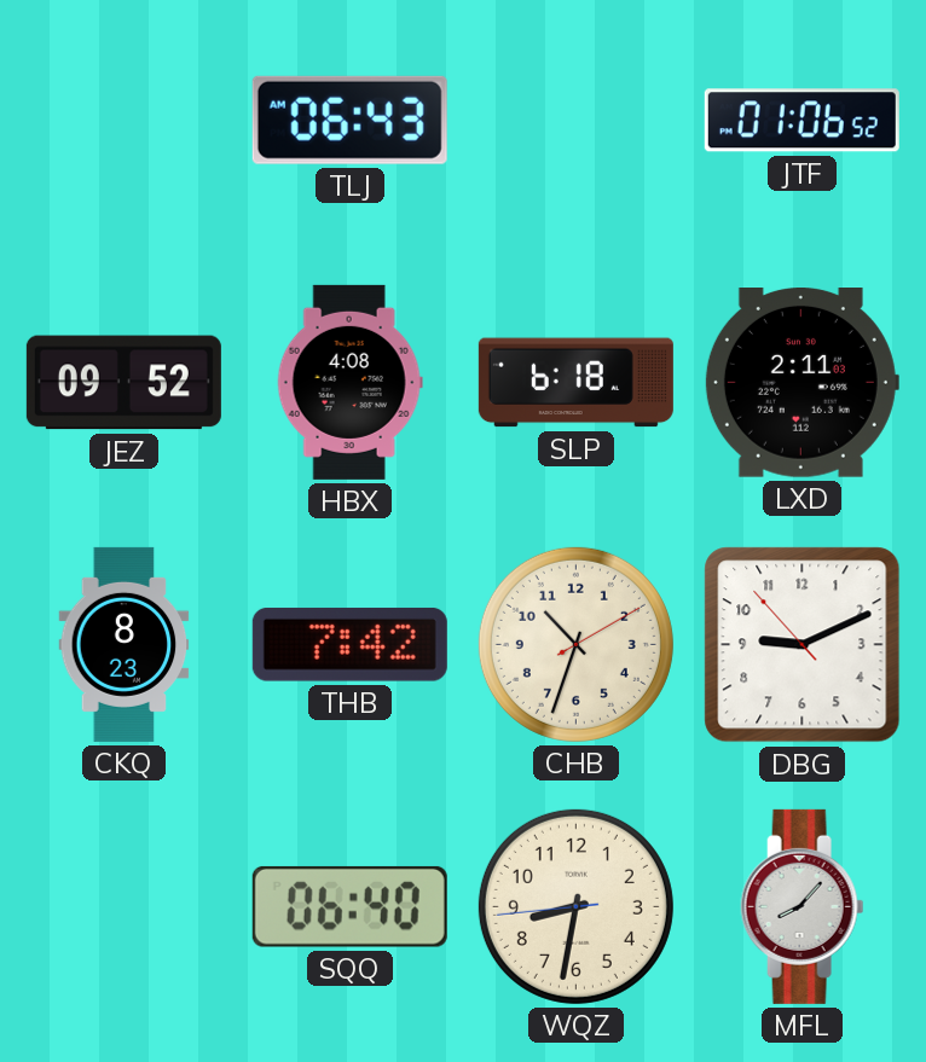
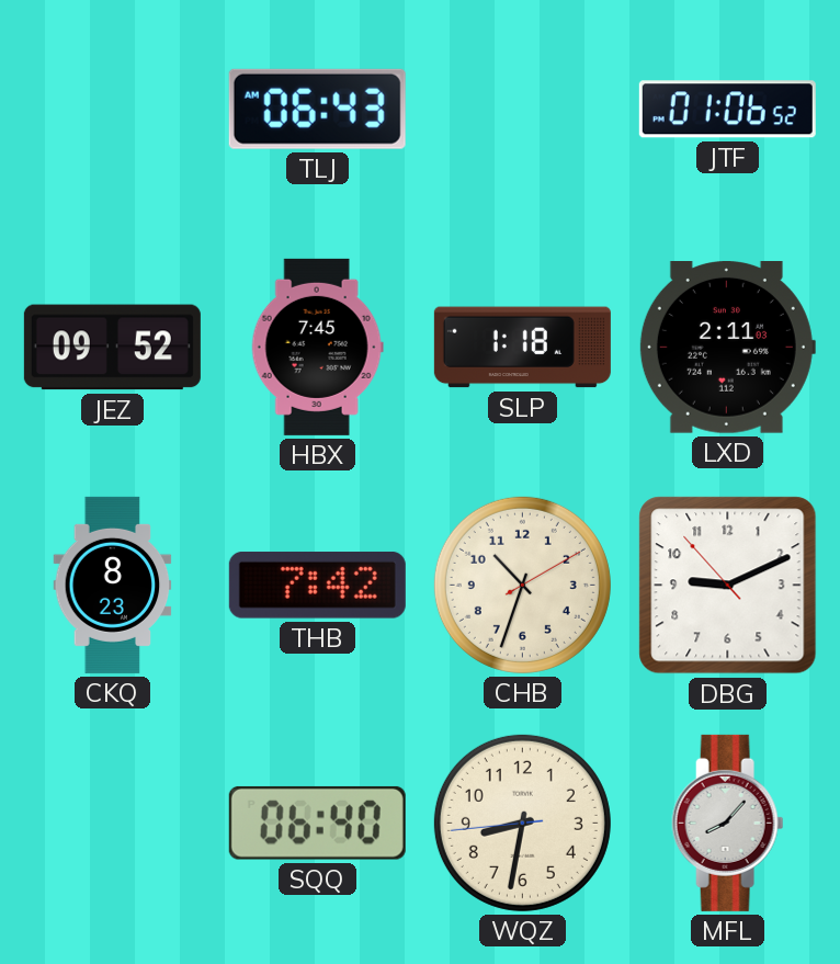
HBX: 4:08 -> 7:45 (317, 347)
SLP: 6:18 -> 1:18 (522, 348)
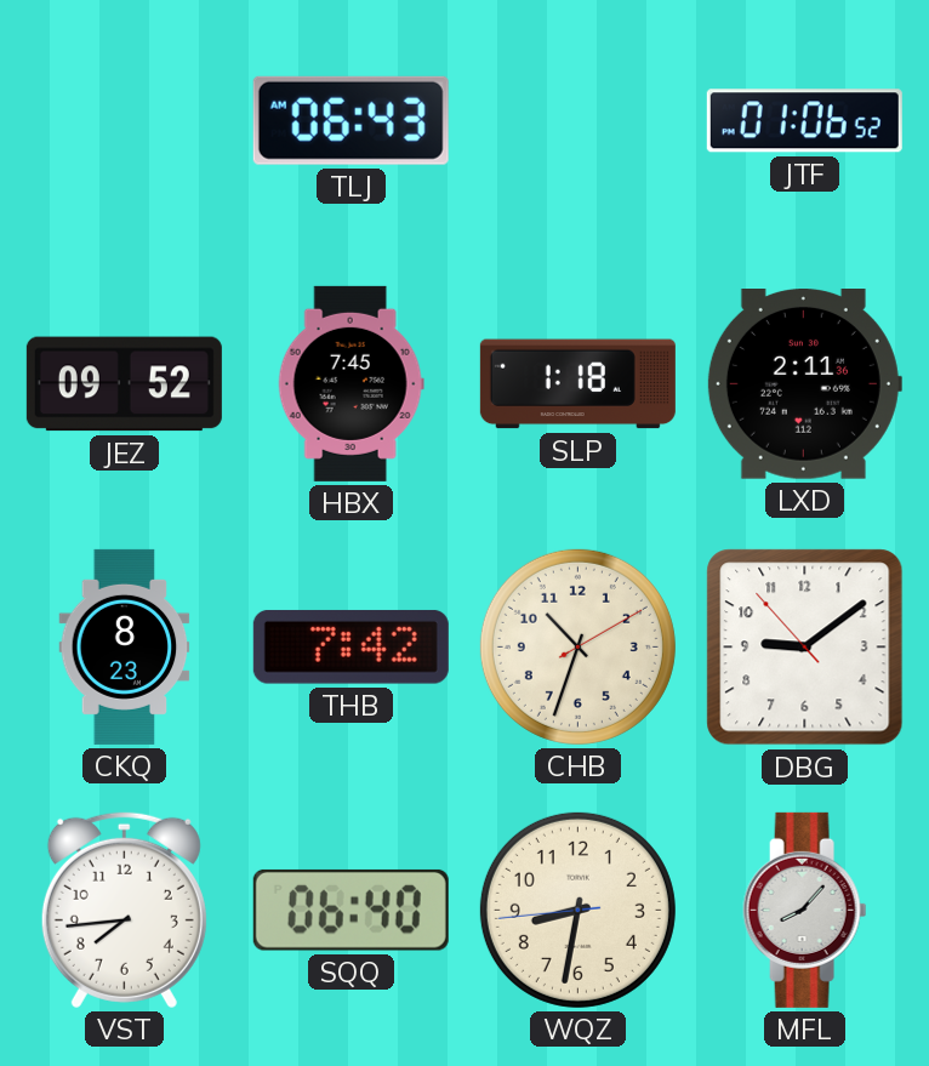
LXD: 2:11:03 -> 2:11:36 (804, 384)
DBG: 9:10 -> 9:08 (805, 648)
VST: none -> 7:44 (124, 910)
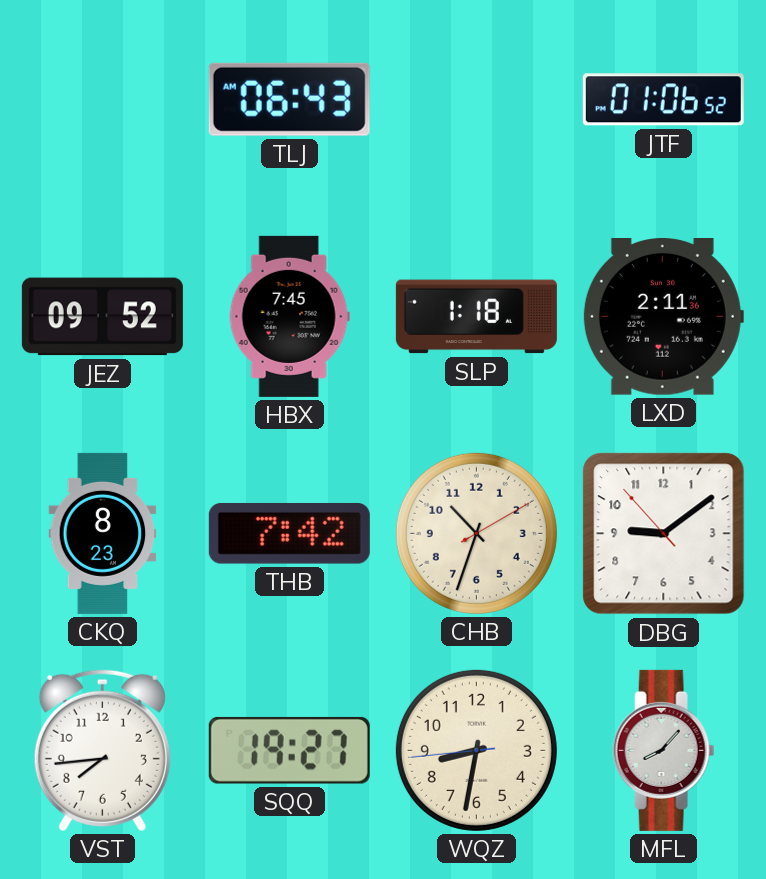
SQQ: 06:40 -> 19:27 (289, 750)
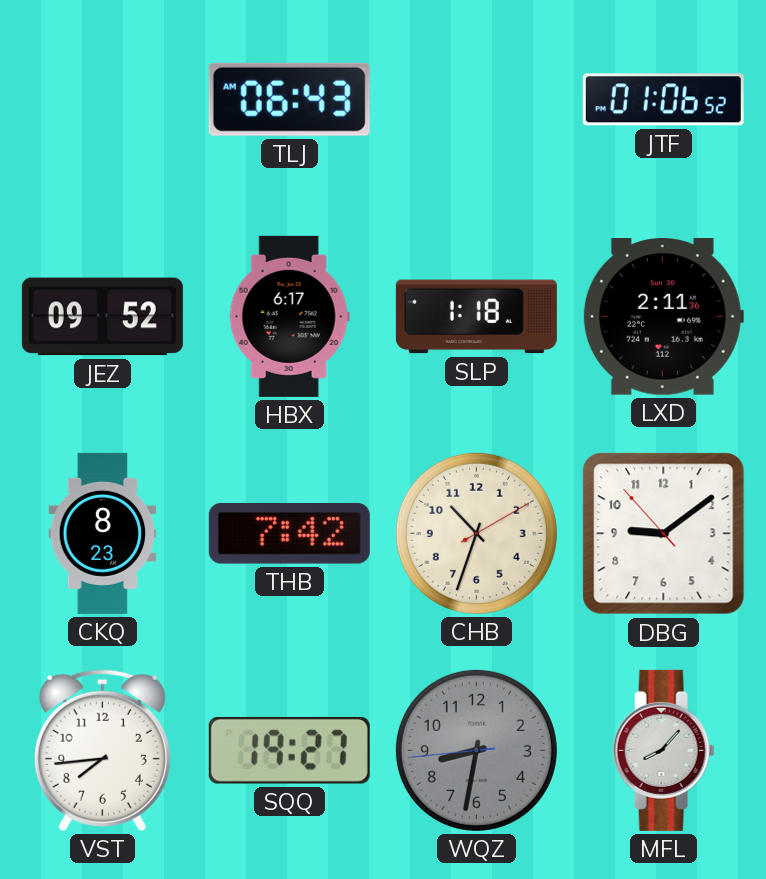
HBX: 7:45 -> 6:17 (289, 316)
WQZ dial: cream -> grey (476, 750)
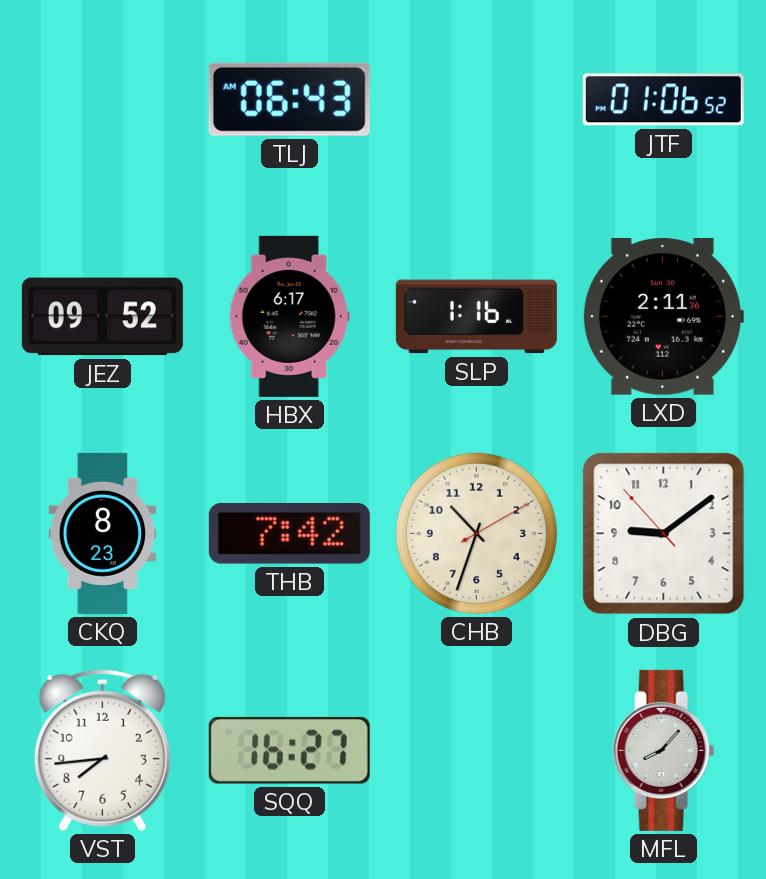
SLP: 1:18 -> 1:16 (476, 317)
SQQ: 19:27 -> 16:27 (289, 750)
WQZ: 8:31 -> none (476, 750)
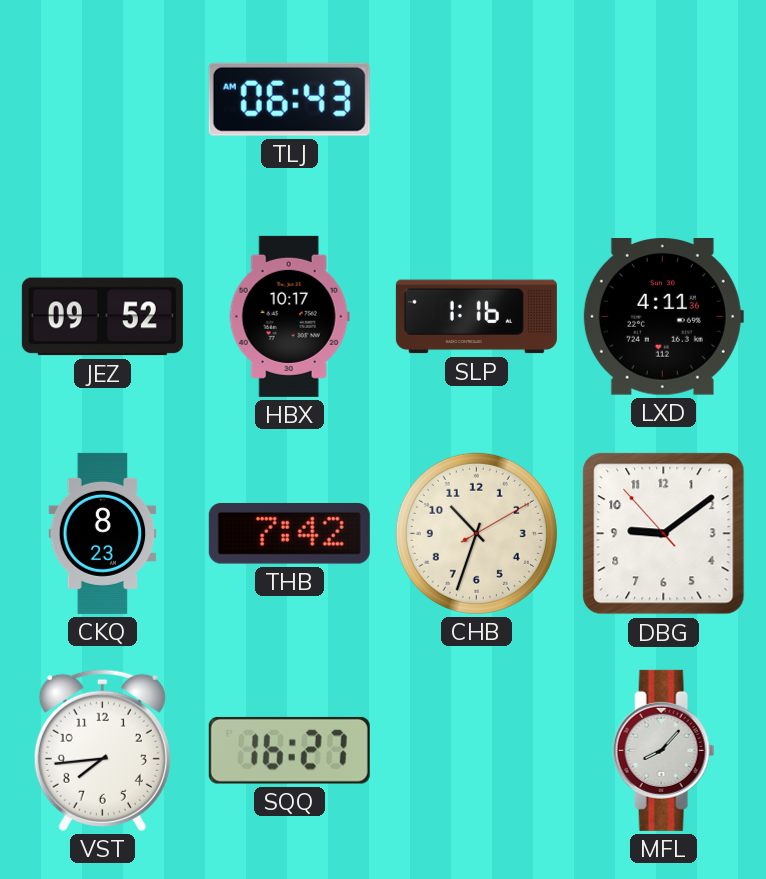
JTF: 01:06 -> none (663, 100)
HBX: 6:17 -> 10:17 (289, 316)
LXD: 2:11 -> 4:11 (663, 317)
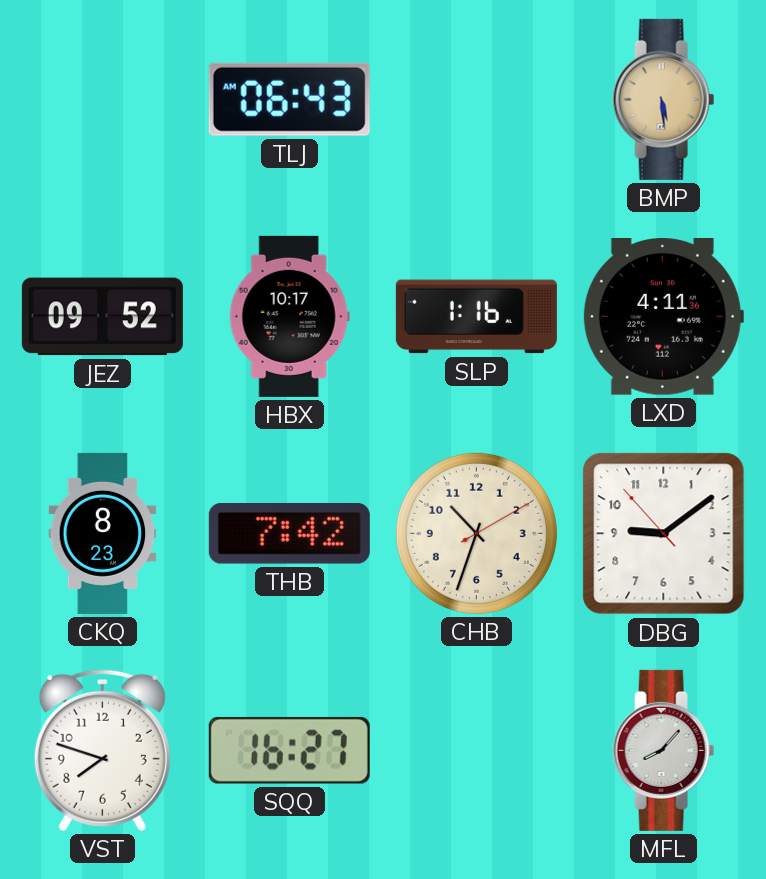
BMP: none -> 5:29 (664, 99)
VST: 7:44 -> 7:48 (102, 750)
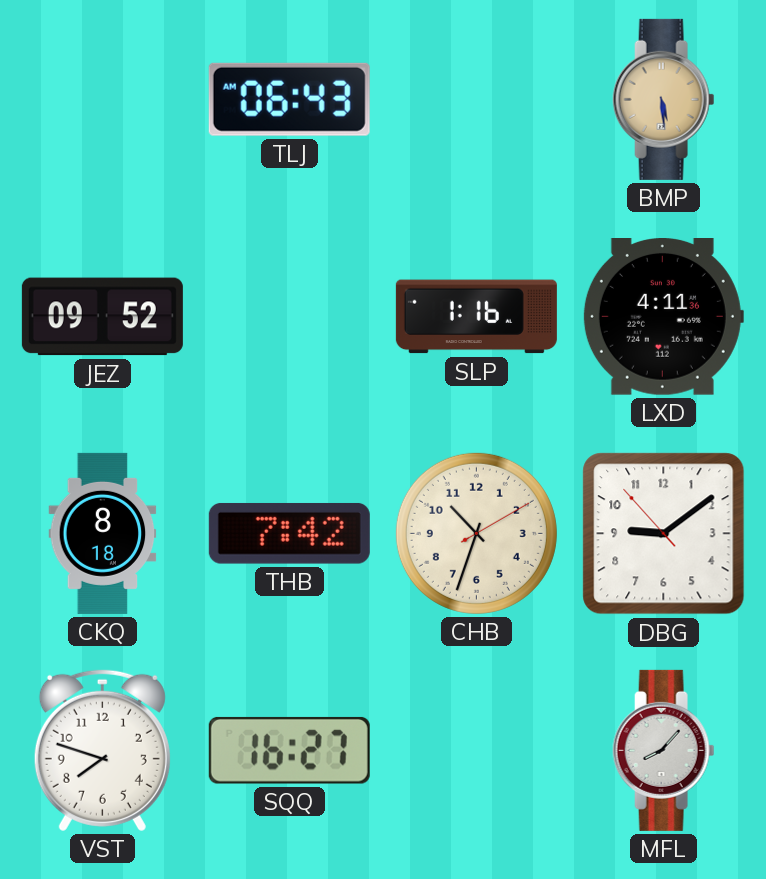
HBX: 10:17 -> none (289, 316)
CKQ: 8:23 -> 8:18 (103, 533)
